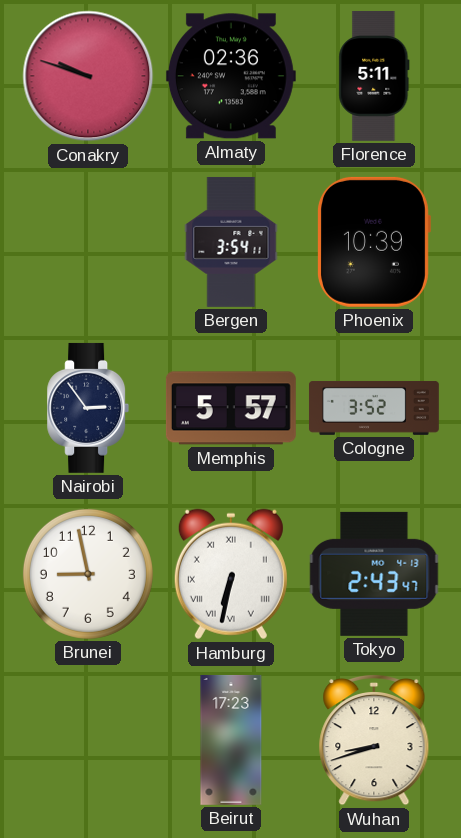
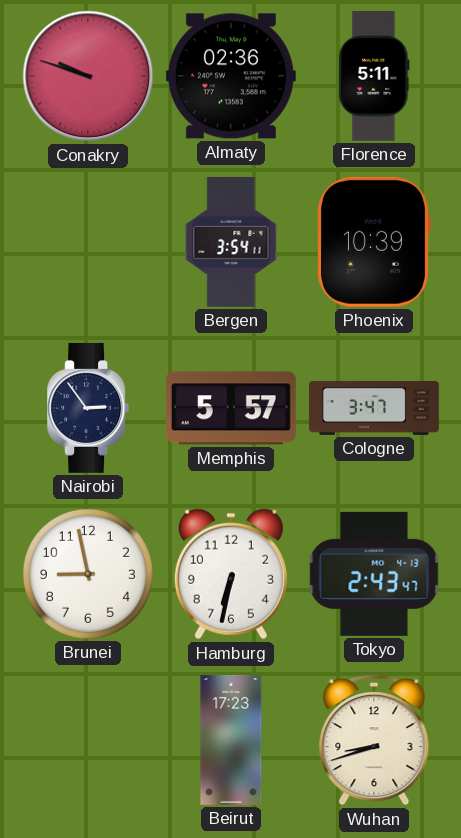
Cologne: 3:52 -> 3:47 (374, 408)
Hamburg numerals: Roman -> Arabic (231, 574)
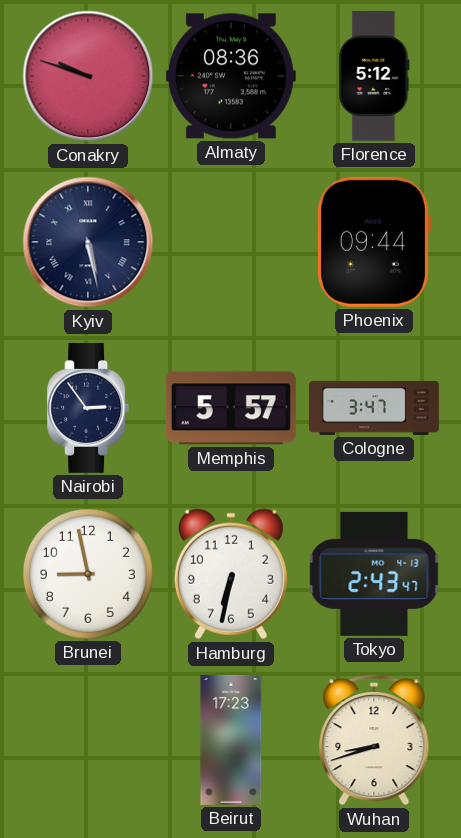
Almaty: 02:36 -> 08:36 (231, 76)
Florence: 5:11 -> 5:12 (374, 76)
Kyiv: none -> 5:28 (88, 242)
Bergen: 3:54 -> none (231, 242)
Phoenix: 10:39 -> 09:44 (374, 242)
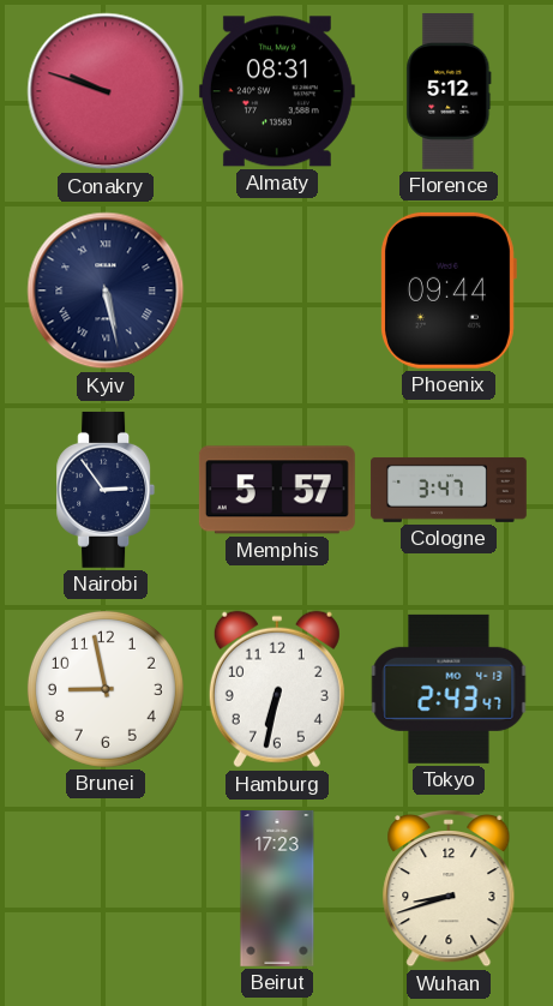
Almaty: 08:36 -> 08:31 (277, 91)
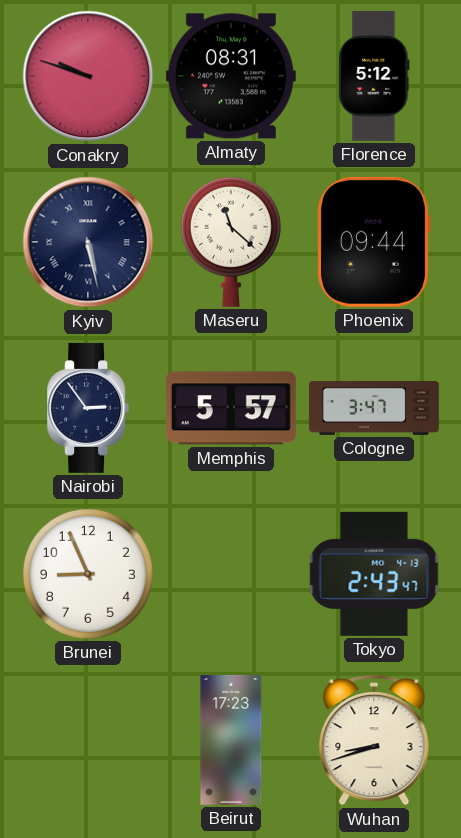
Maseru: none -> 11:22 (231, 242)
Brunei: 8:58 -> 8:56 (88, 574)
Hamburg: 6:32 -> none (277, 689)
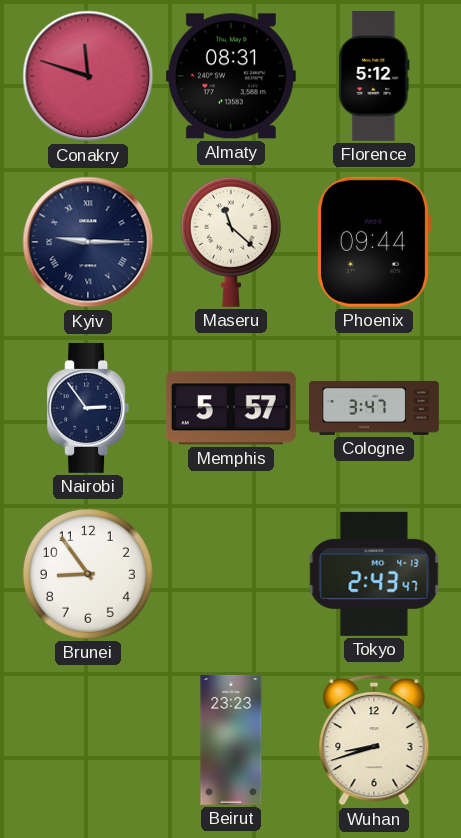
Conakry: 9:48 -> 11:48 (88, 76)
Kyiv: 5:28 -> 9:15 (88, 242)
Brunei: 8:56 -> 8:54 (88, 574)
Beirut: 17:23 -> 23:23 (231, 740)
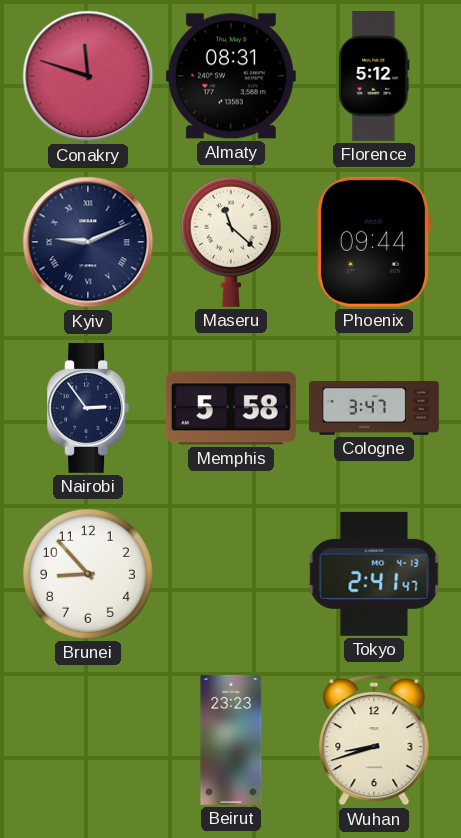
Kyiv: 9:15 -> 9:11 (88, 242)
Memphis: 5:57 -> 5:58 (231, 408)
Brunei: 8:54 -> 8:53 (88, 574)
Tokyo: 2:43 -> 2:41 (374, 574)
